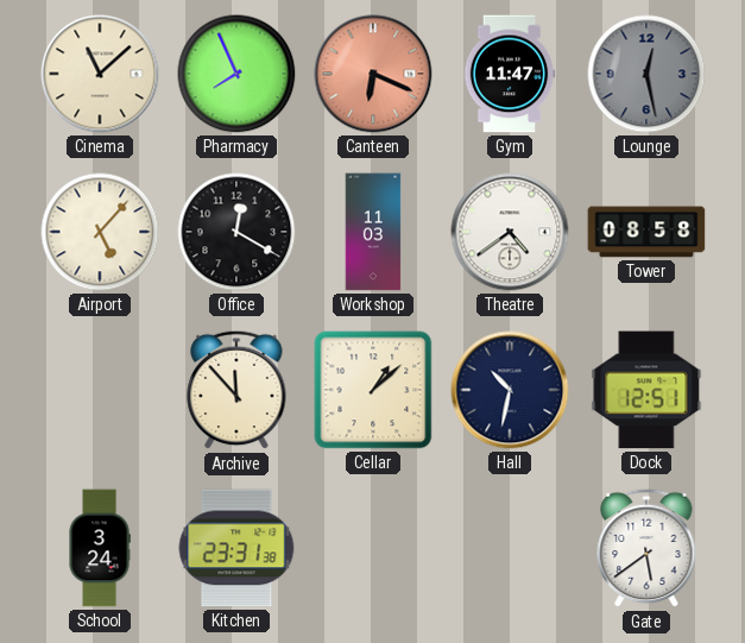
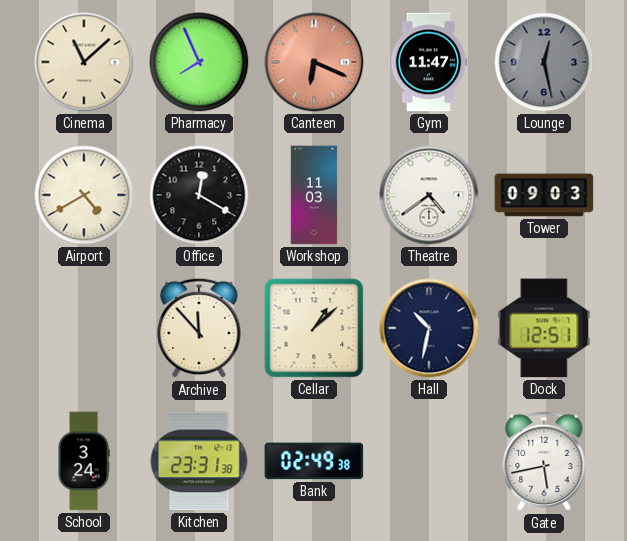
Airport: 5:07 -> 4:40 (84, 195)
Tower: 08:58 -> 09:03 (544, 195)
Bank: none -> 02:49 (314, 461)
Gate: 5:39 -> 5:43 (544, 461)
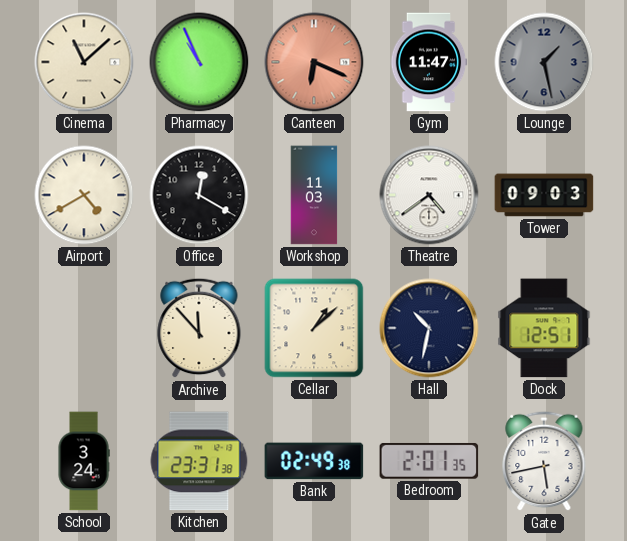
Pharmacy: 7:56 -> 10:56 (199, 62)
Lounge: 12:28 -> 1:28 (544, 62)
Bedroom: none -> 2:01 (429, 461)
